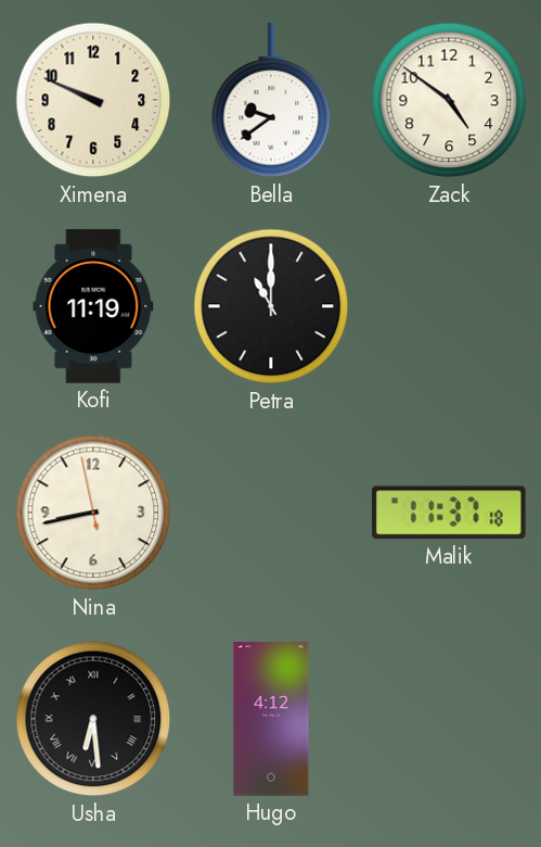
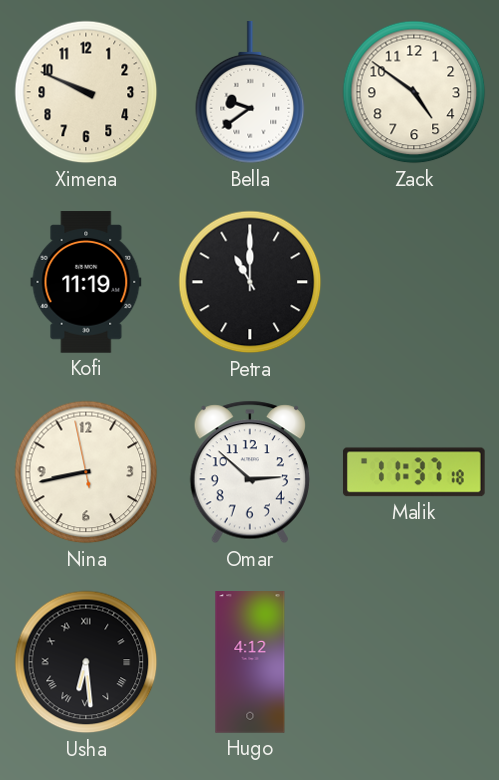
Omar: none -> 2:52 (250, 472)
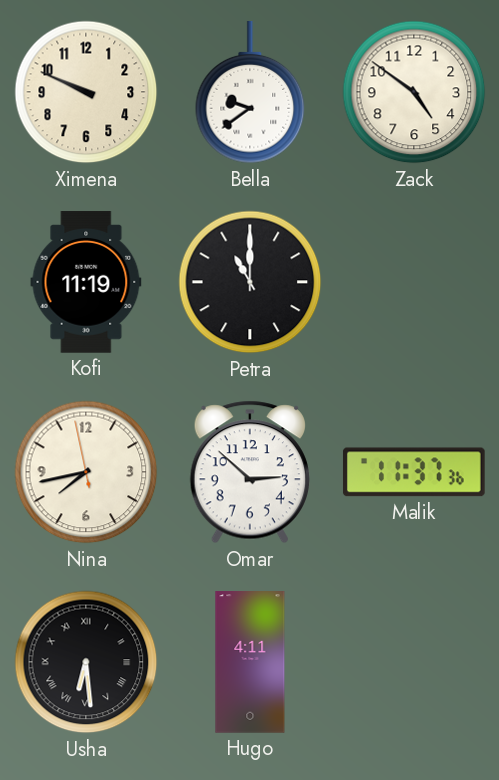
Nina: 8:42 -> 7:42 (86, 472)
Malik: 11:37:18 -> 11:37:36 (414, 472)
Hugo: 4:12 -> 4:11 (250, 662)
